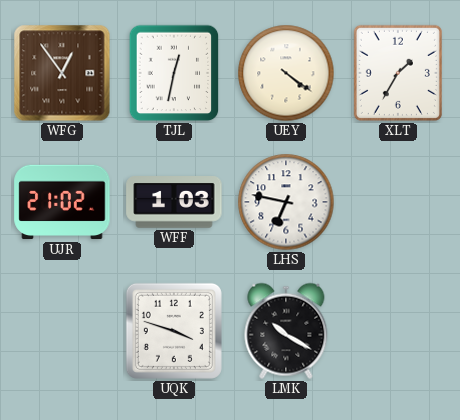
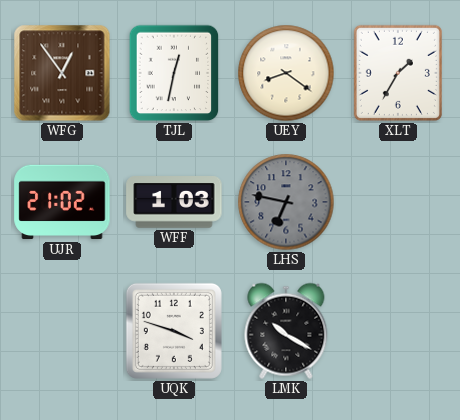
UEY: 4:21 -> 8:21 (286, 73)
LHS dial: white -> grey (286, 202)
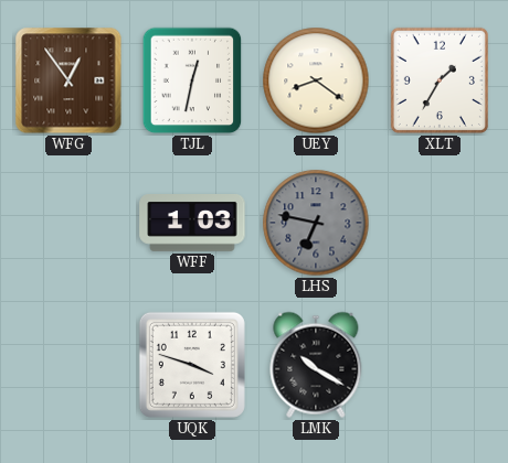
UJR: 21:02 -> none (62, 202)
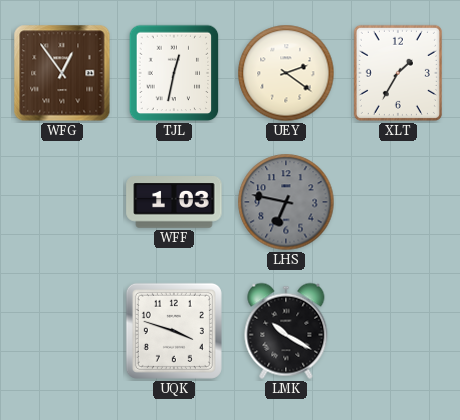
UEY: 8:21 -> 2:21 (286, 73)
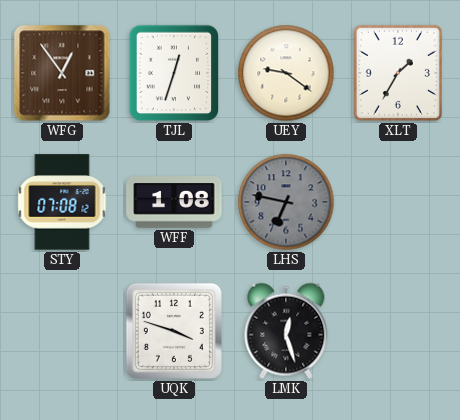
TJL: 12:32 -> 12:33 (174, 73)
UEY: 2:21 -> 9:21 (286, 73)
STY: none -> 07:08 (62, 202)
WFF: 1:03 -> 1:08 (174, 202)
LMK: 10:20 -> 12:27 (286, 331)
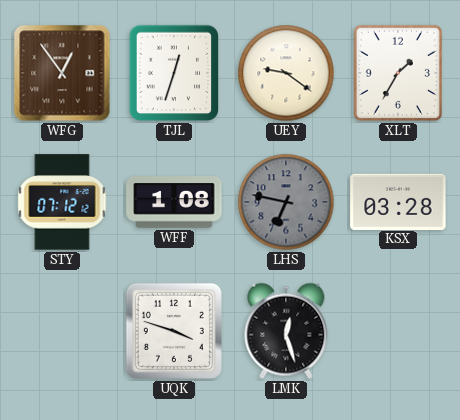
STY: 07:08 -> 07:12 (62, 202)
KSX: none -> 03:28 (398, 201)
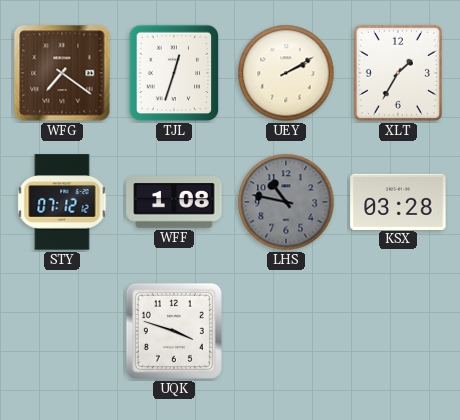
WFG: 12:54 -> 7:21 (62, 73)
UEY: 9:21 -> 2:10 (286, 73)
LHS: 6:47 -> 10:47 (286, 202)
LMK: 12:27 -> none (286, 331)
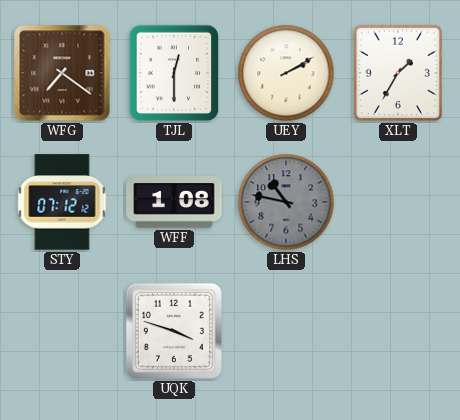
TJL: 12:33 -> 12:30 (174, 73)
KSX: 03:28 -> none (398, 201)
